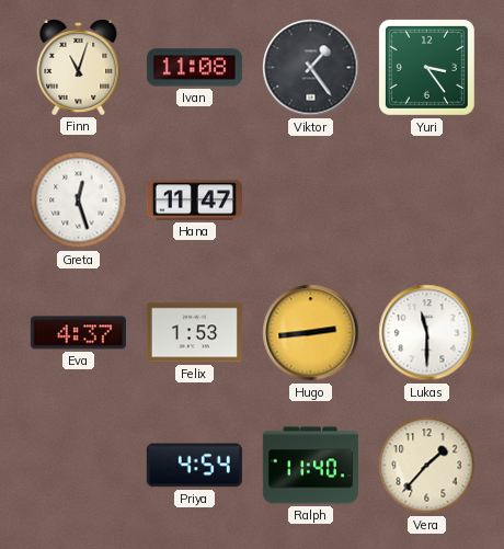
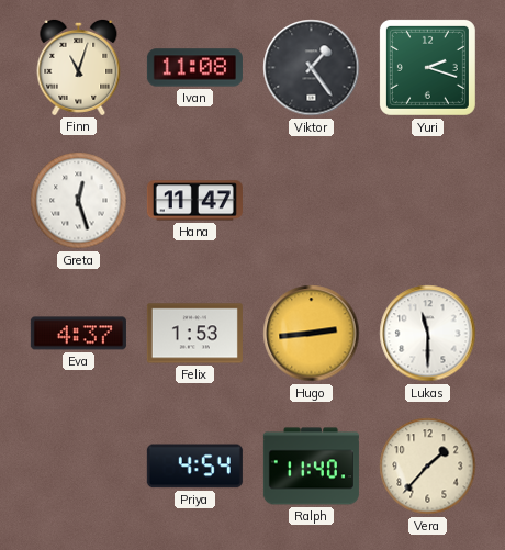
Yuri: 3:24 -> 2:18 (427, 67)
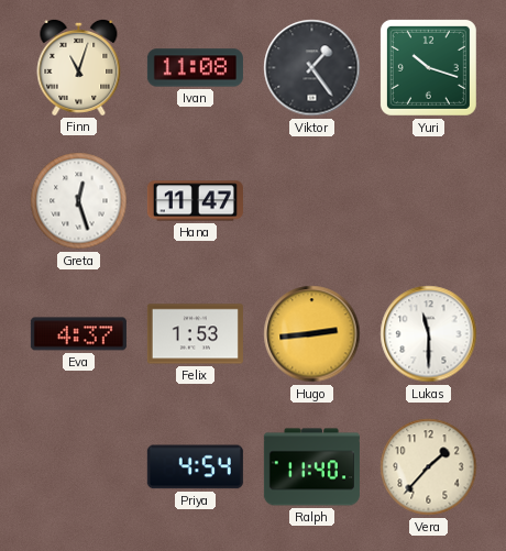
Yuri: 2:18 -> 10:18 (428, 67)
